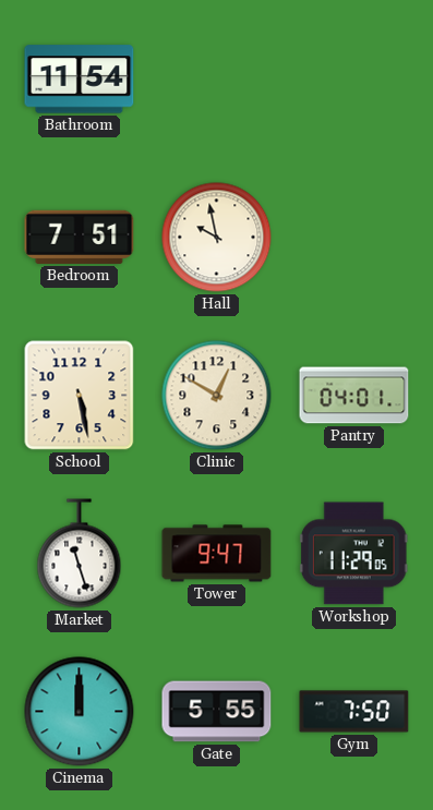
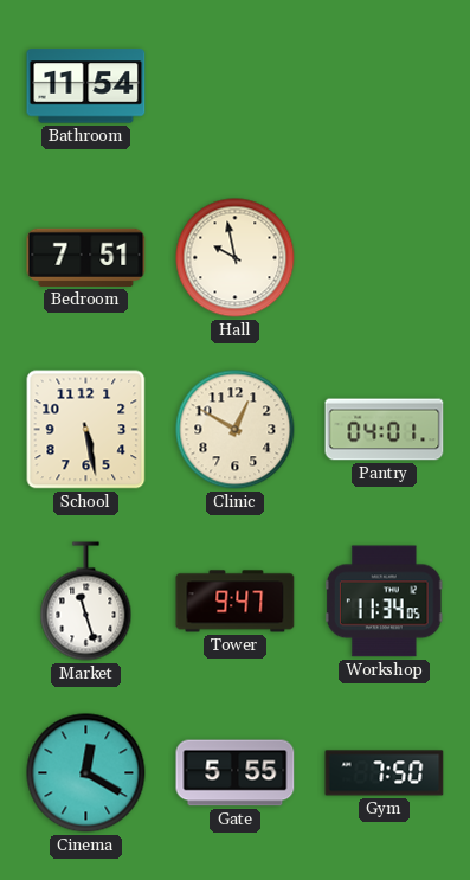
Workshop: 11:29 -> 11:34 (384, 602)
Cinema: 12:00 -> 12:20 (86, 773)
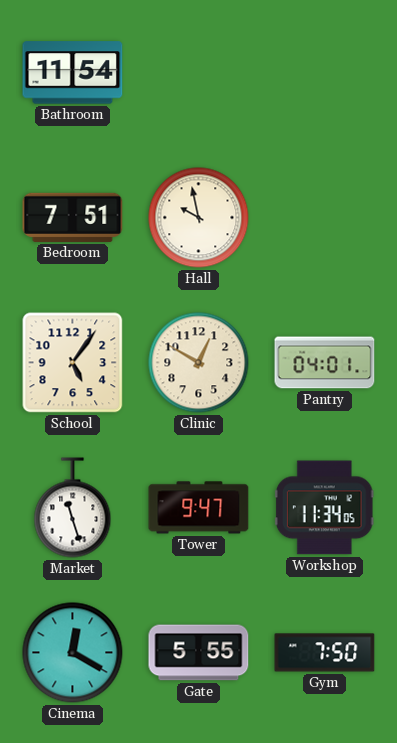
School: 5:28 -> 5:06 (73, 363)
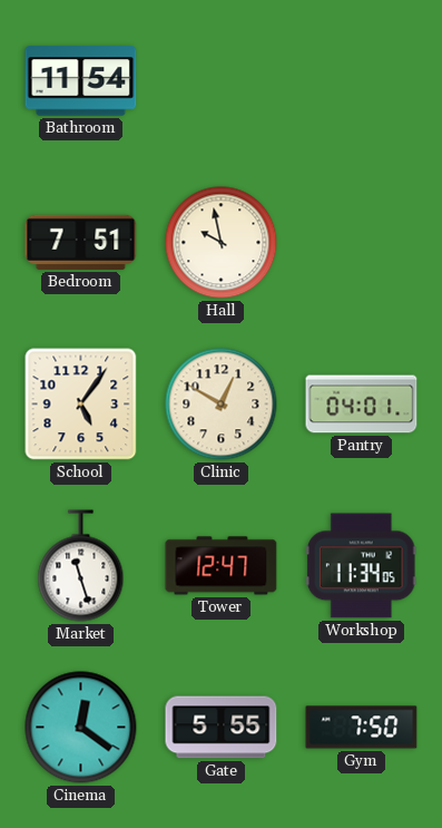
Tower: 9:47 -> 12:47 (222, 566)
Cinema: 12:20 -> 12:21 (81, 728)
